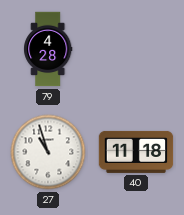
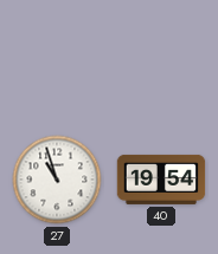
79: 4:28 -> none (48, 49)
40: 11:18 -> 19:54 (161, 180)
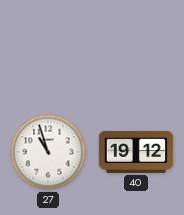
40: 19:54 -> 19:12 (136, 152)
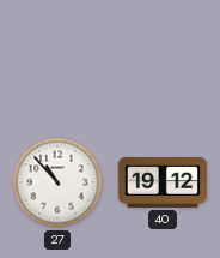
27: 10:57 -> 10:53 (57, 182)
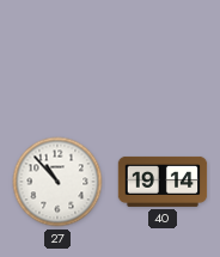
40: 19:12 -> 19:14 (163, 182)
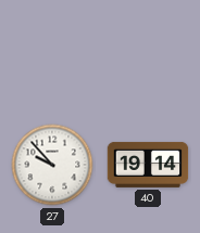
27: 10:53 -> 9:53 (52, 165)
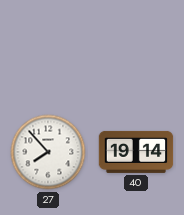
27: 9:53 -> 7:53 (48, 152)
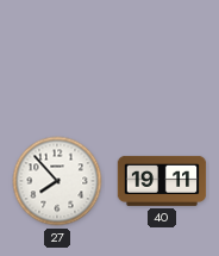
40: 19:14 -> 19:11 (162, 181)
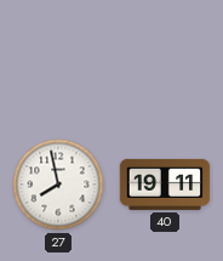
27: 7:53 -> 7:58 (58, 185)
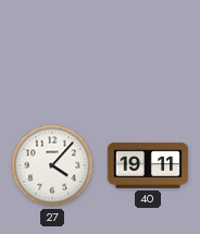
27: 7:58 -> 4:07 (52, 165)
